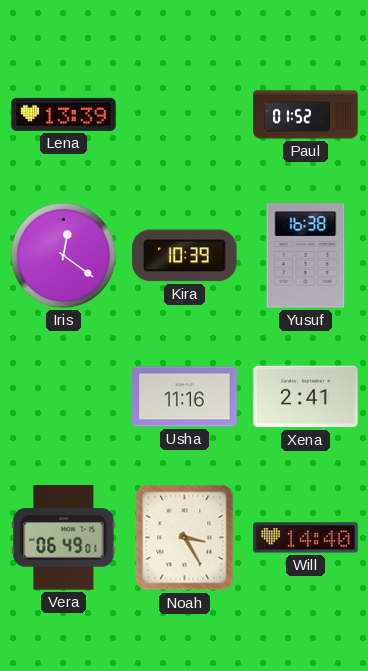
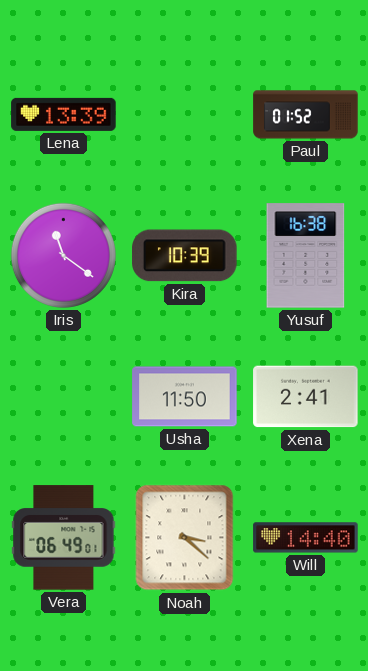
Iris: 12:21 -> 11:21 (63, 255)
Usha: 11:16 -> 11:50 (185, 397)
Noah: 3:25 -> 3:22 (185, 538)
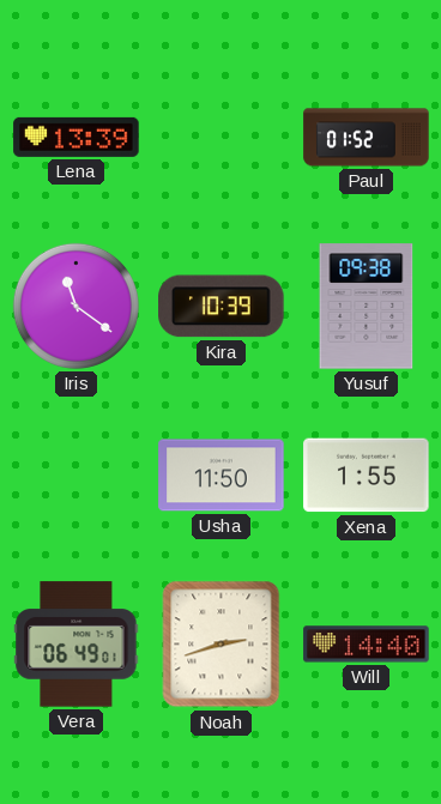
Yusuf: 16:38 -> 09:38 (367, 307)
Xena: 2:41 -> 1:55 (367, 476)
Noah: 3:22 -> 2:42 (222, 645)
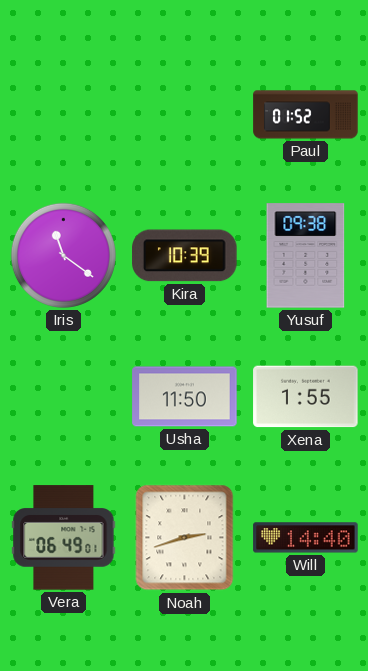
Lena: 13:39 -> none (77, 137)
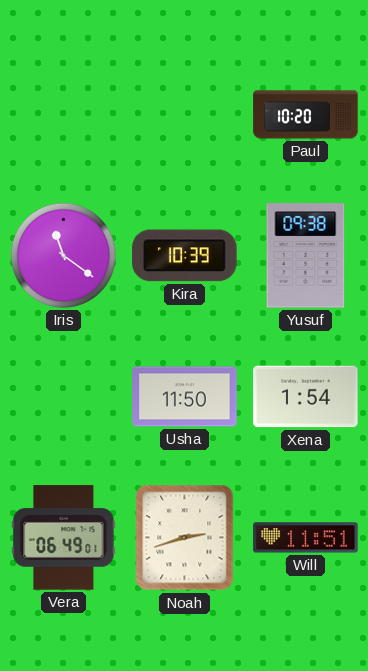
Paul: 01:52 -> 10:20 (306, 115)
Xena: 1:55 -> 1:54 (306, 397)
Will: 14:40 -> 11:51 (306, 538)
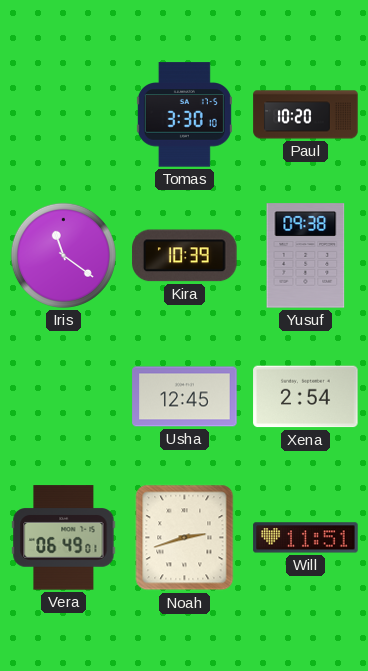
Tomas: none -> 3:30 (184, 115)
Usha: 11:50 -> 12:45 (185, 397)
Xena: 1:54 -> 2:54 (306, 397)
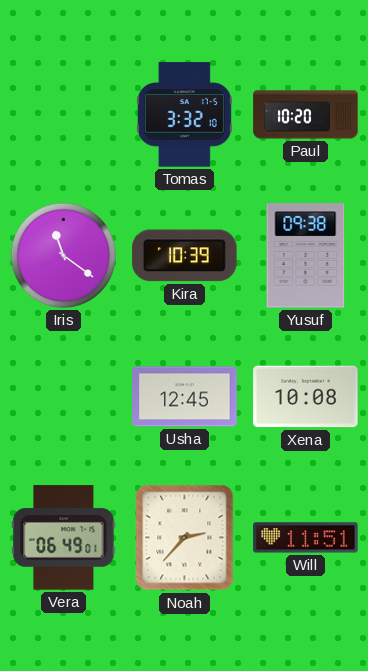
Tomas: 3:30 -> 3:32 (184, 115)
Xena: 2:54 -> 10:08 (306, 397)
Noah: 2:42 -> 2:37 (185, 538)
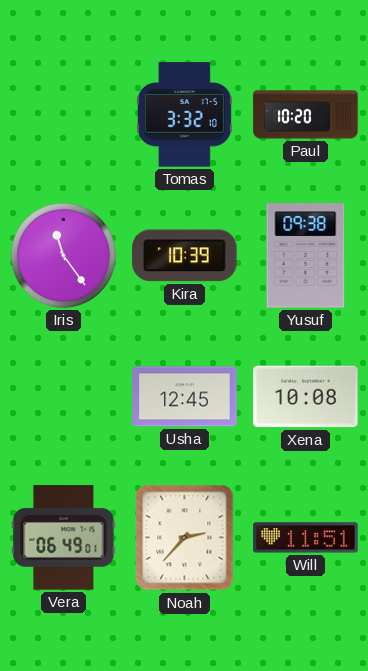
Iris: 11:21 -> 11:24 (63, 255)
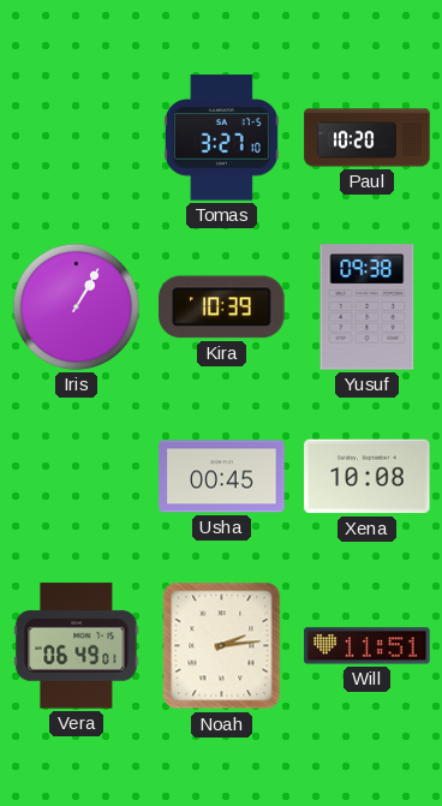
Tomas: 3:32 -> 3:27 (221, 138)
Iris: 11:24 -> 1:05 (76, 306)
Usha: 12:45 -> 00:45 (222, 477)
Noah: 2:37 -> 2:14 (222, 646)
